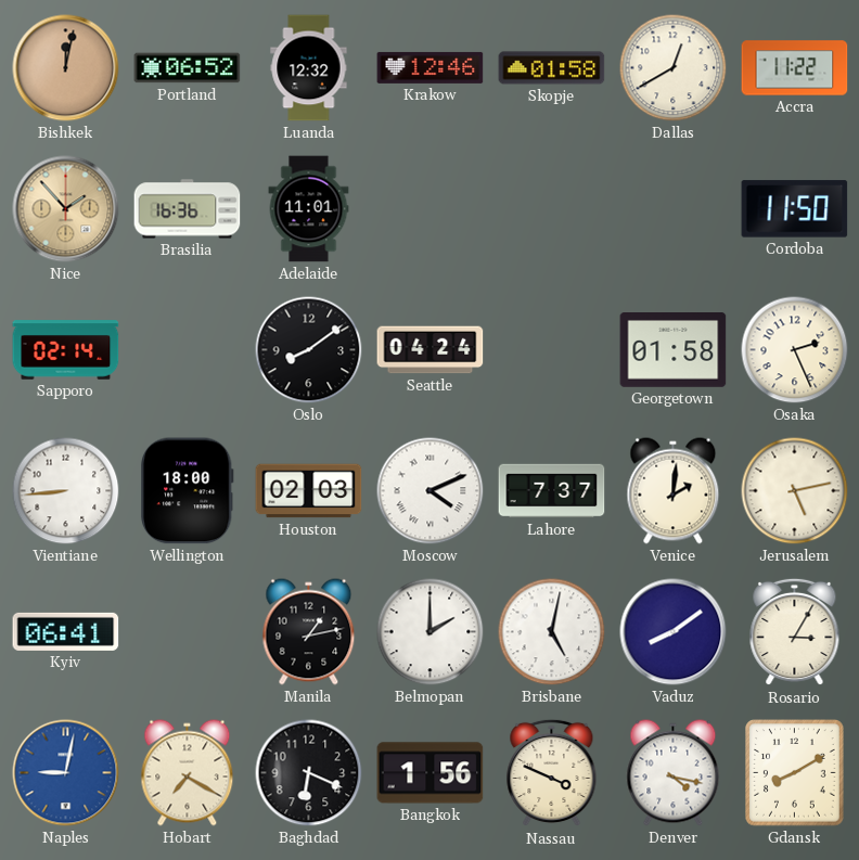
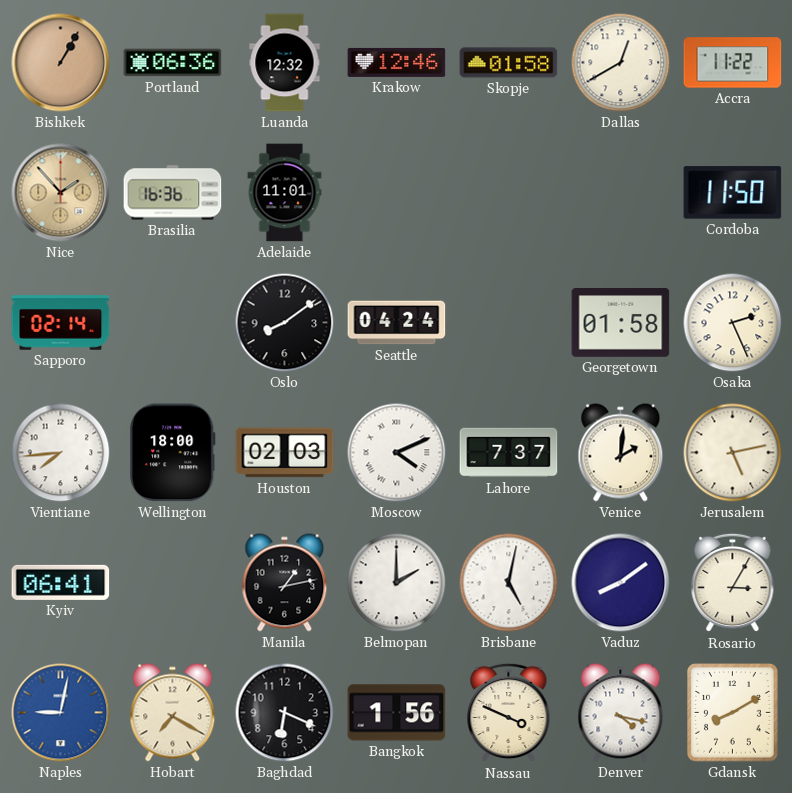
Bishkek: 12:02 -> 1:05 (61, 63)
Portland: 06:52 -> 06:36 (173, 63)
Vientiane: 8:44 -> 7:44 (61, 453)
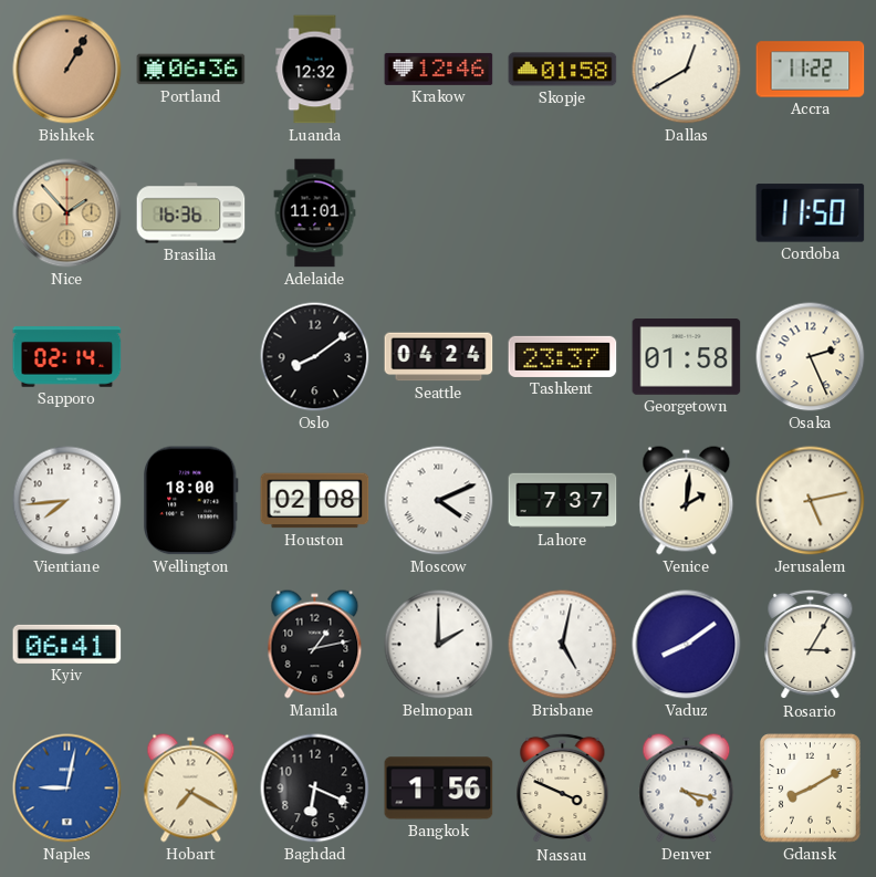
Tashkent: none -> 23:37 (563, 356)
Houston: 02:03 -> 02:08 (315, 501)
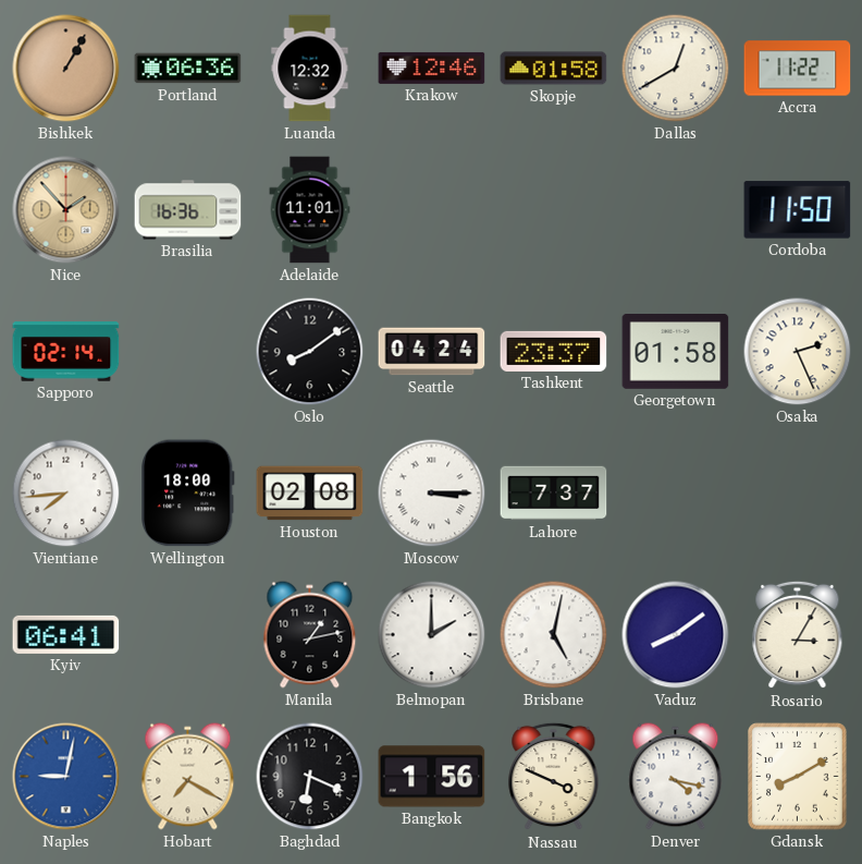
Moscow: 4:11 -> 3:15 (432, 494)
Venice: 2:01 -> none (687, 501)
Jerusalem: 5:13 -> none (811, 501)
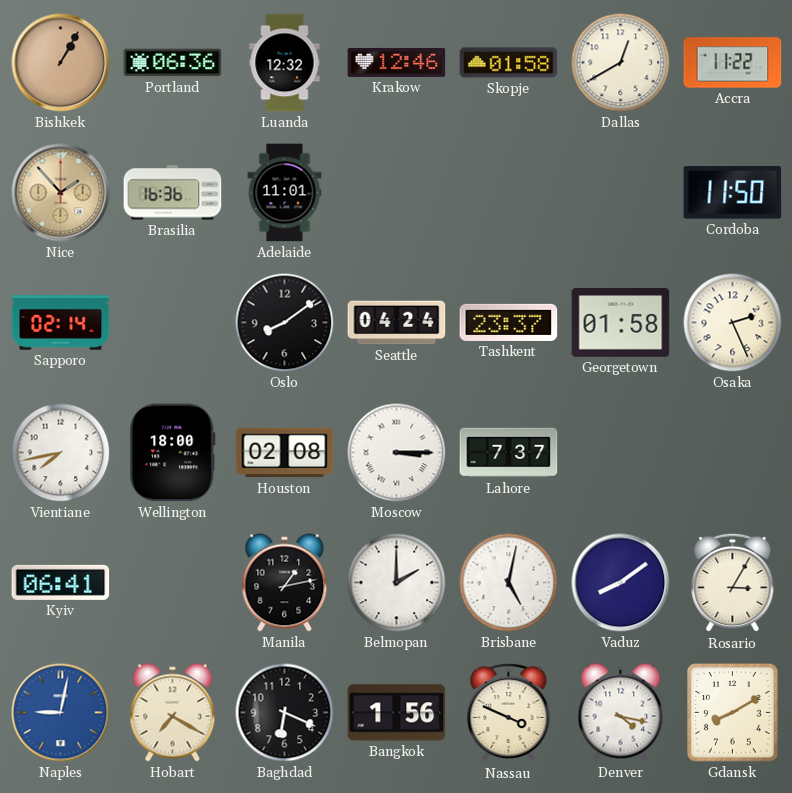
Vientiane: 7:44 -> 7:43 (61, 453)
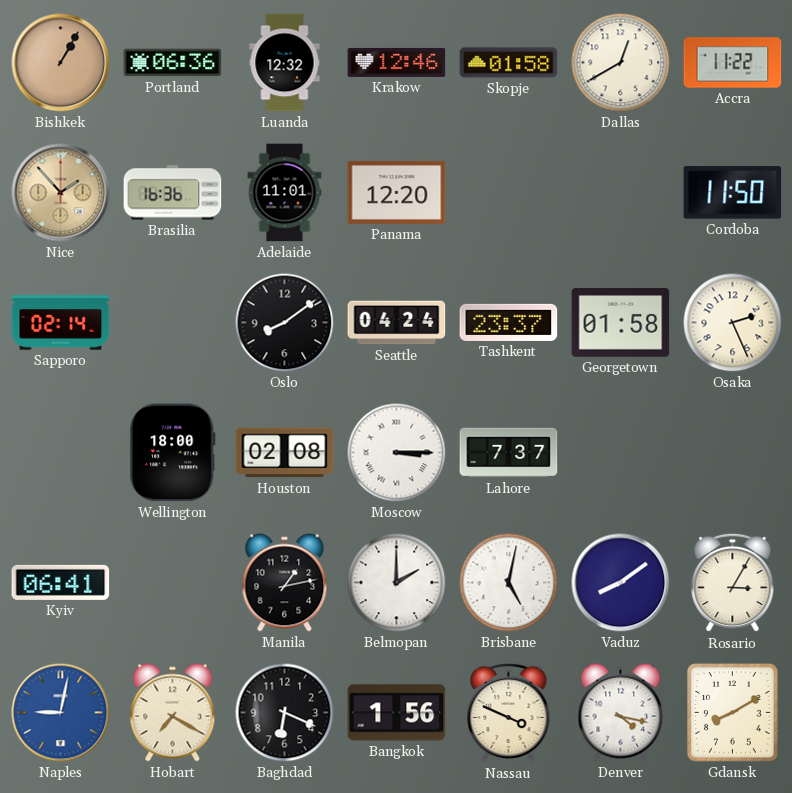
Panama: none -> 12:20 (397, 192)
Vientiane: 7:43 -> none (61, 453)
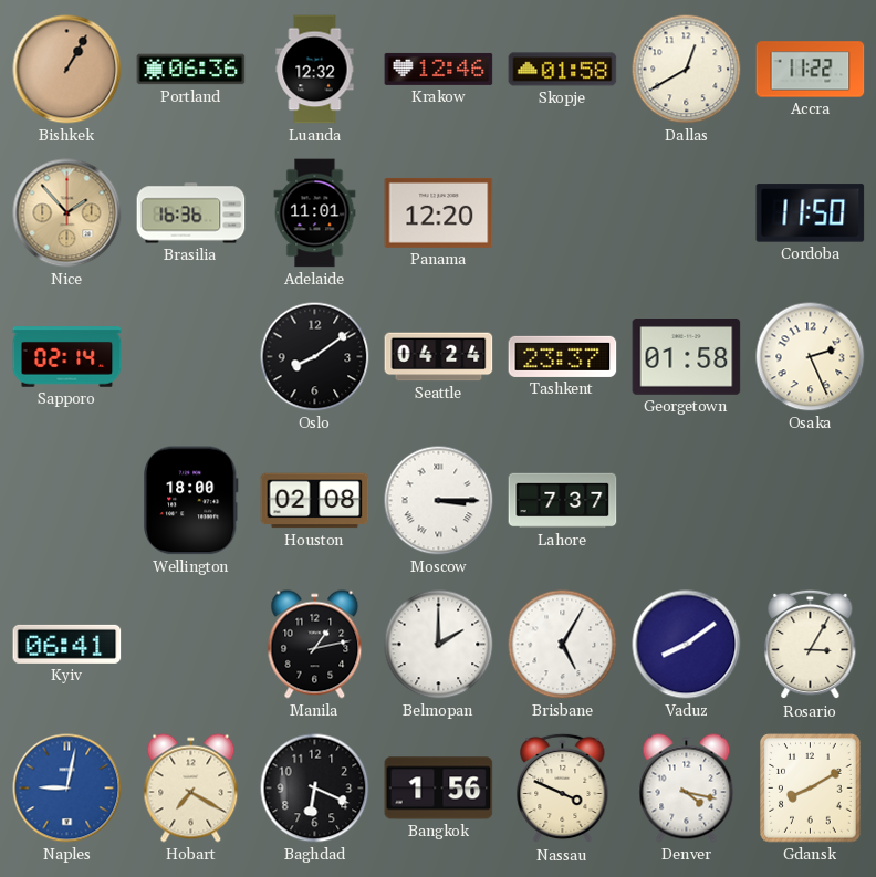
Brisbane: 5:02 -> 5:05 (563, 645)
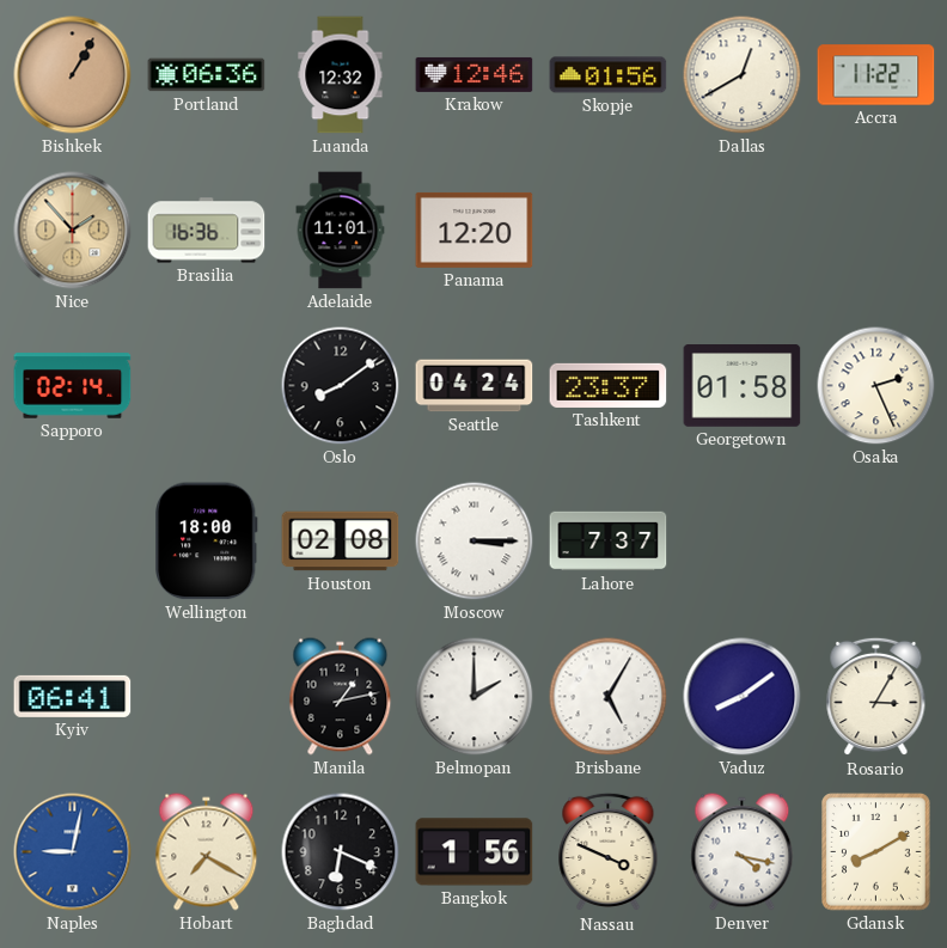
Skopje: 01:58 -> 01:56 (609, 75)
Cordoba: 11:50 -> none (811, 213)
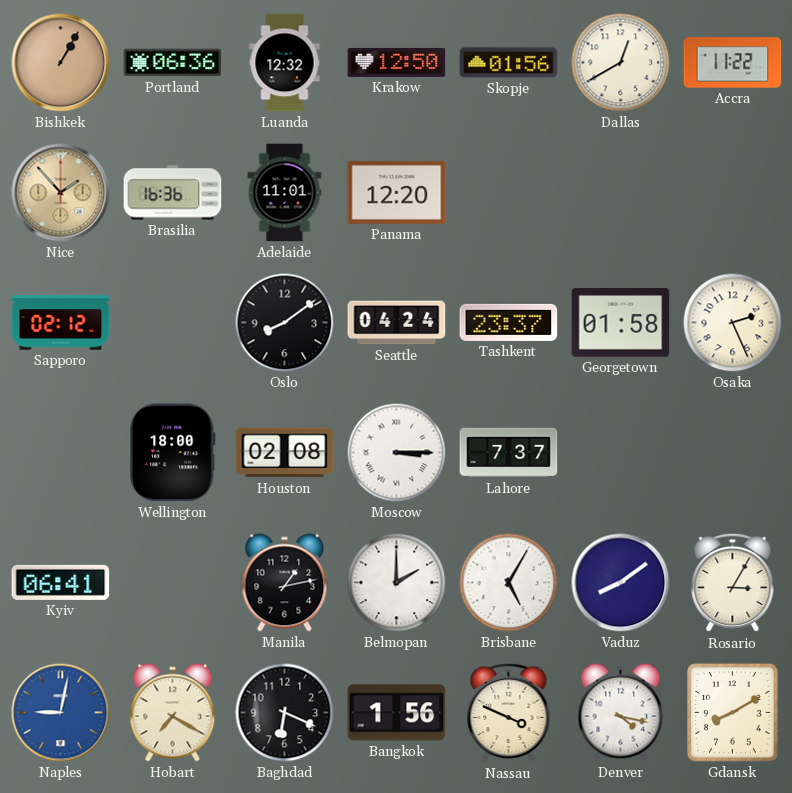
Krakow: 12:46 -> 12:50 (397, 62)
Sapporo: 02:14 -> 02:12 (61, 323)
